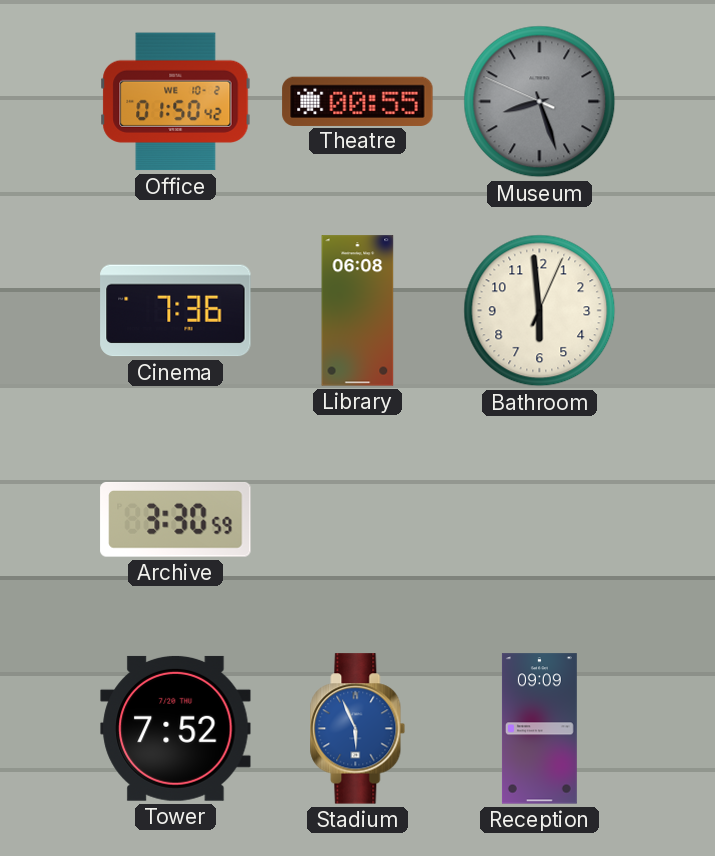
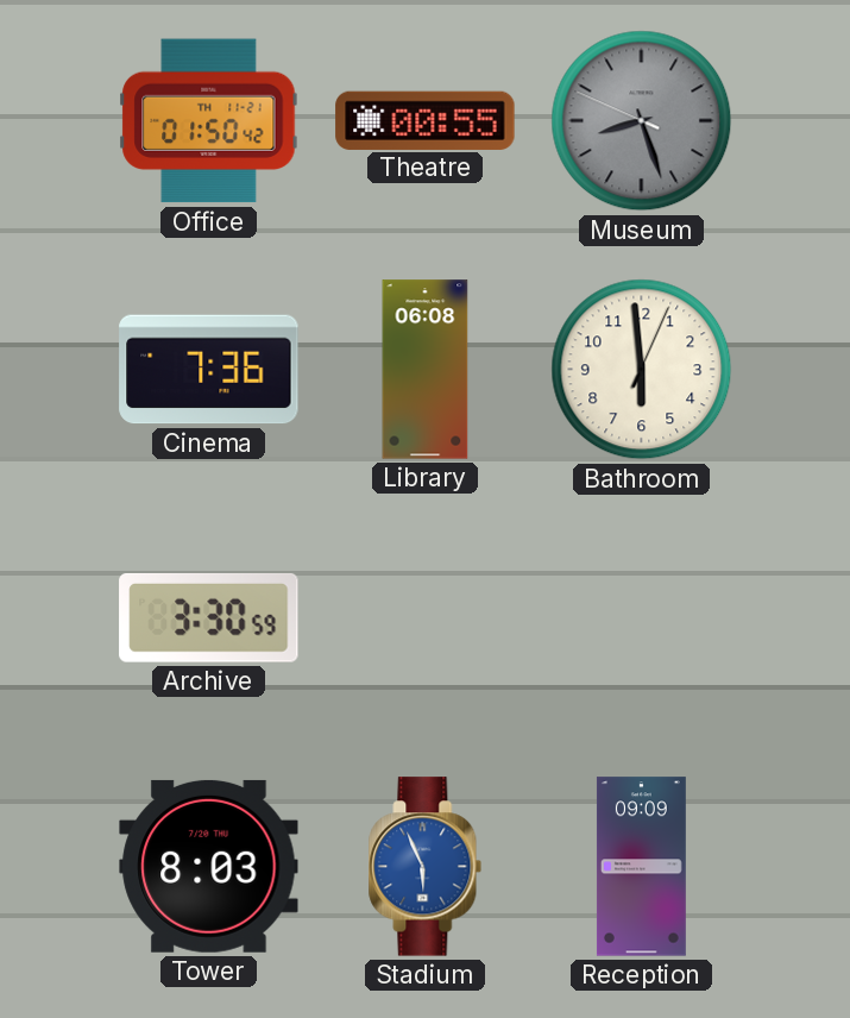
Office date: WE 10-2 -> TH 11-21 (209, 121)
Tower: 7:52 -> 8:03 (209, 866)
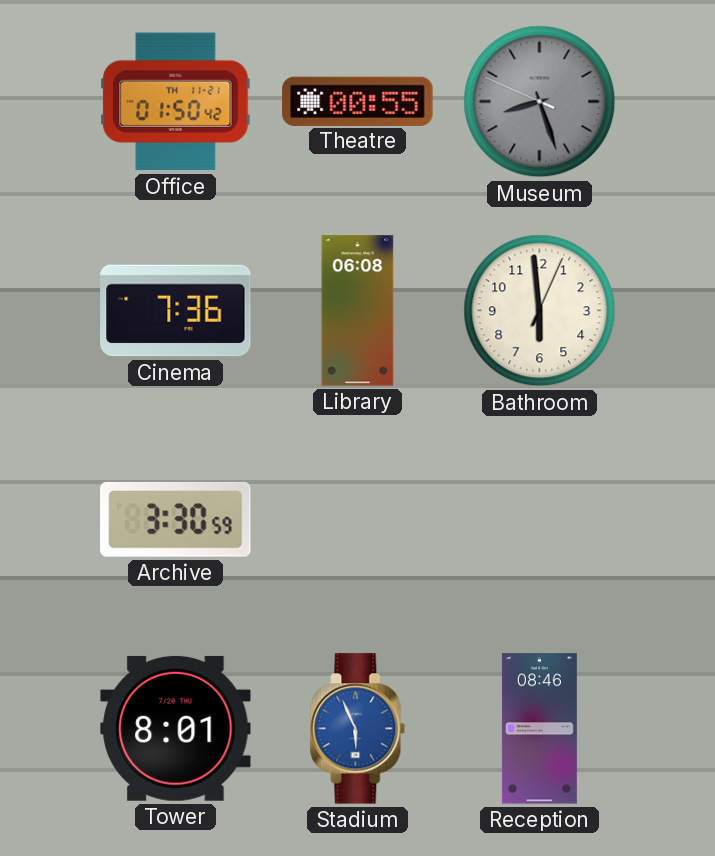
Tower: 8:03 -> 8:01 (176, 728)
Reception: 09:09 -> 08:46 (539, 729)
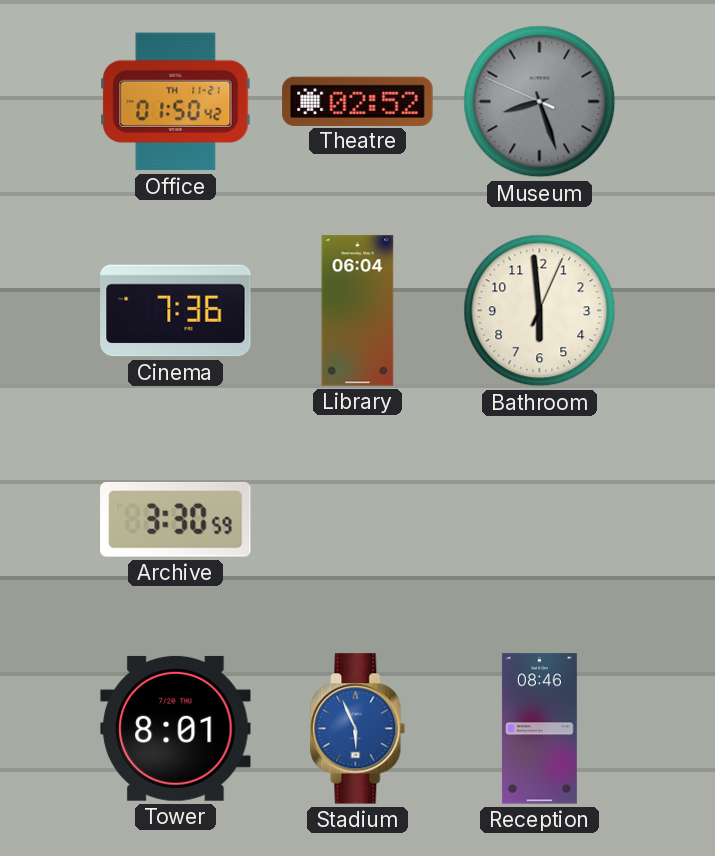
Theatre: 00:55 -> 02:52 (358, 101)
Library: 06:08 -> 06:04 (358, 311)
